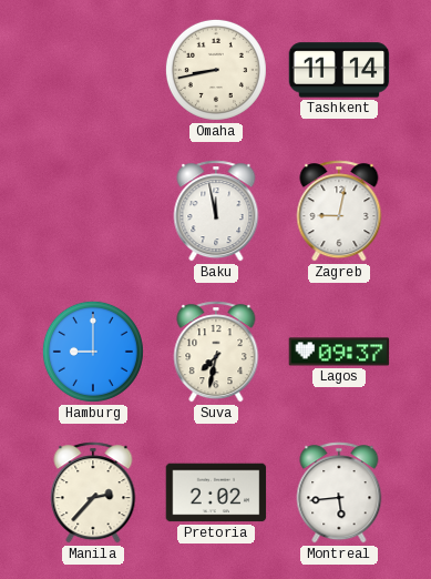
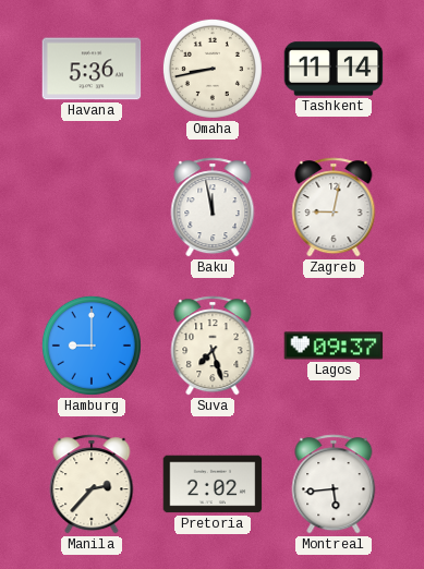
Havana: none -> 5:36 (92, 69)
Suva: 7:32 -> 7:27 (213, 346)
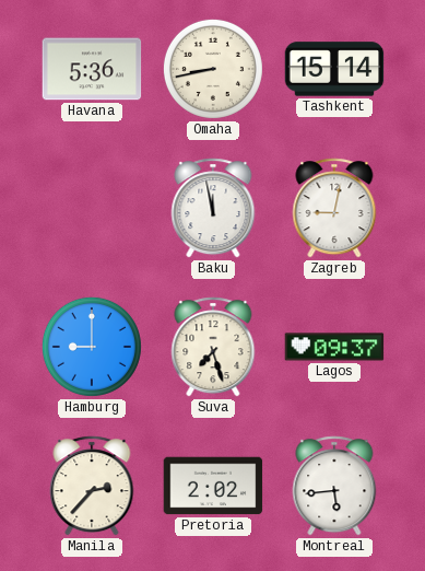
Tashkent: 11:14 -> 15:14 (334, 69)
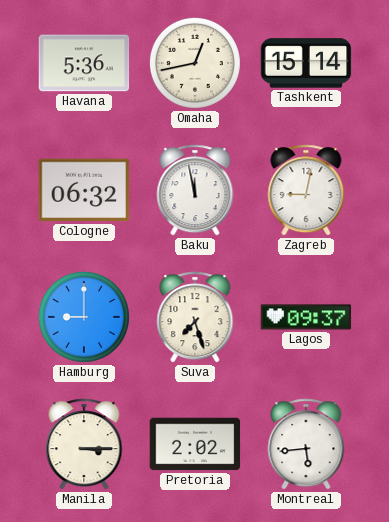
Omaha: 8:43 -> 12:43 (195, 63)
Cologne: none -> 06:32 (84, 190)
Manila: 2:37 -> 3:15 (84, 444)
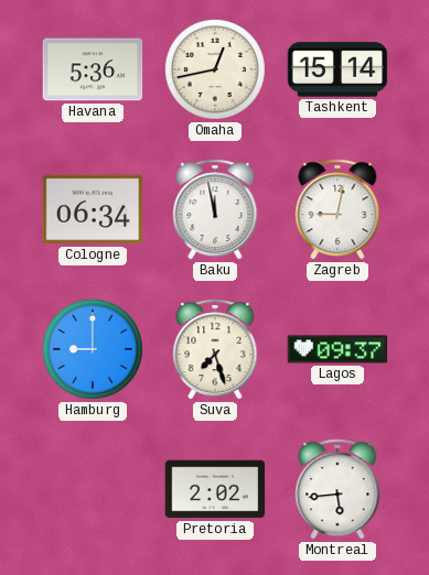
Cologne: 06:32 -> 06:34 (93, 209)
Manila: 3:15 -> none (84, 444)
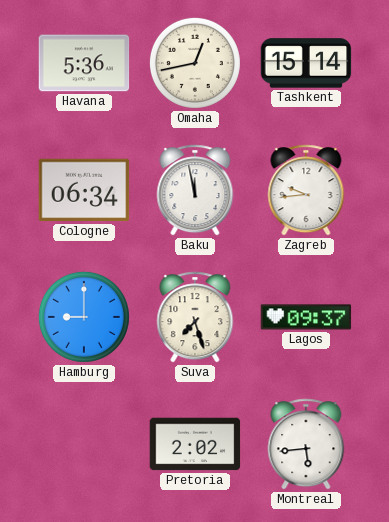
Zagreb: 9:02 -> 9:44 (306, 190)
